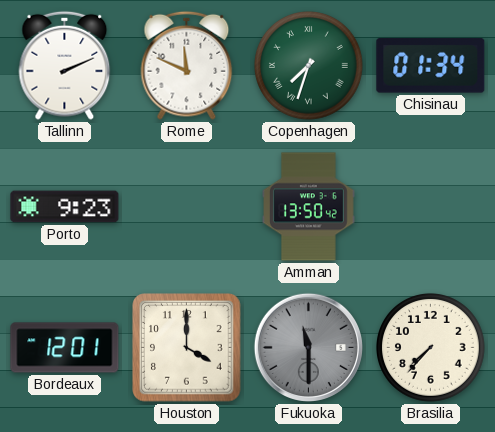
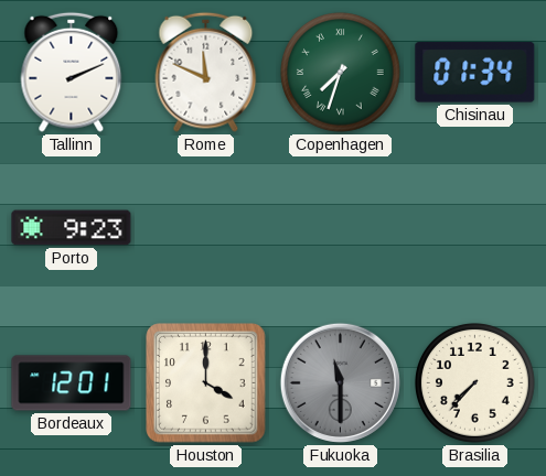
Amman: 13:50 -> none (309, 207)
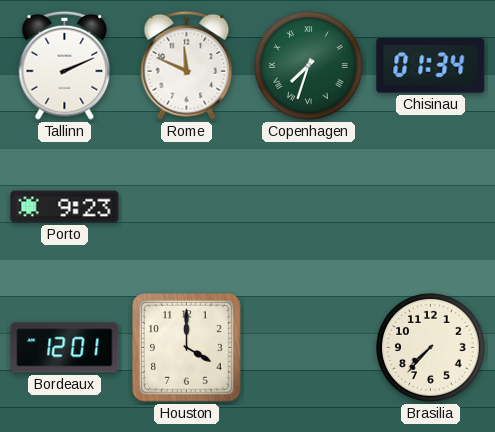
Fukuoka: 11:30 -> none (340, 382)
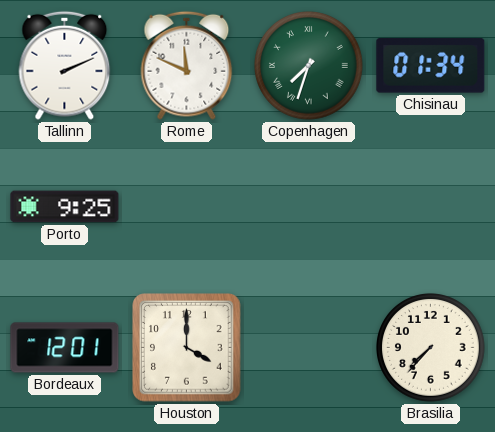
Porto: 9:23 -> 9:25 (65, 207)
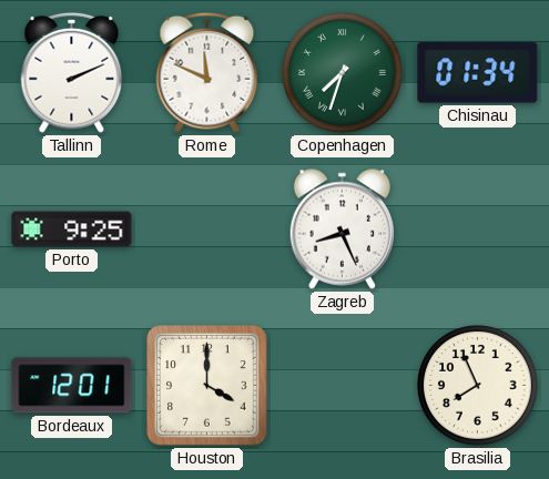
Zagreb: none -> 8:26 (343, 228)
Brasilia: 7:37 -> 7:56 (478, 386)
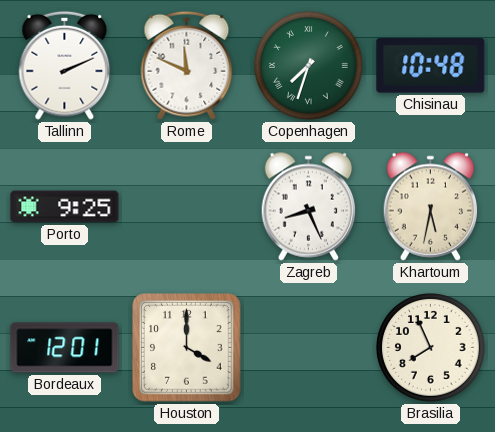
Chisinau: 01:34 -> 10:48 (431, 66)
Khartoum: none -> 5:32 (431, 206)
